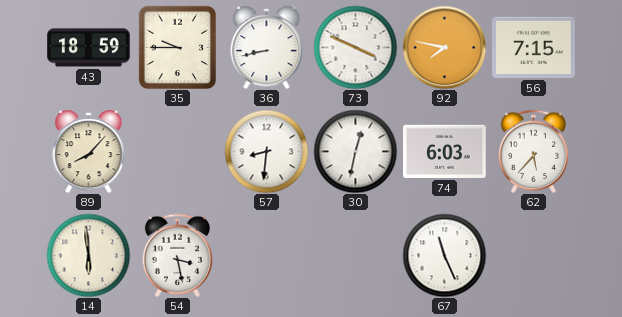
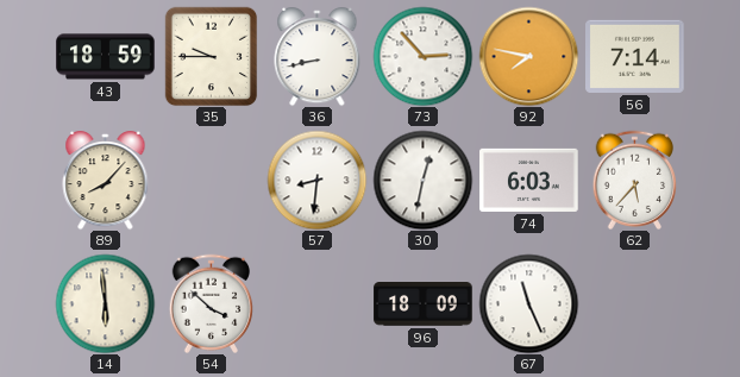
73: 3:49 -> 2:53 (422, 56)
56: 7:15 -> 7:14 (635, 56)
54: 3:28 -> 3:52 (212, 303)
96: none -> 18:09 (424, 304)
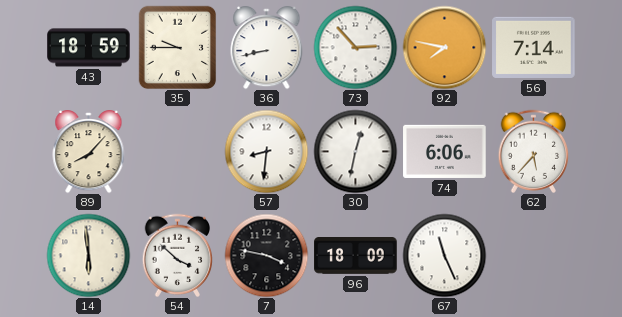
74: 6:03 -> 6:06 (445, 151)
7: none -> 3:47 (266, 255)
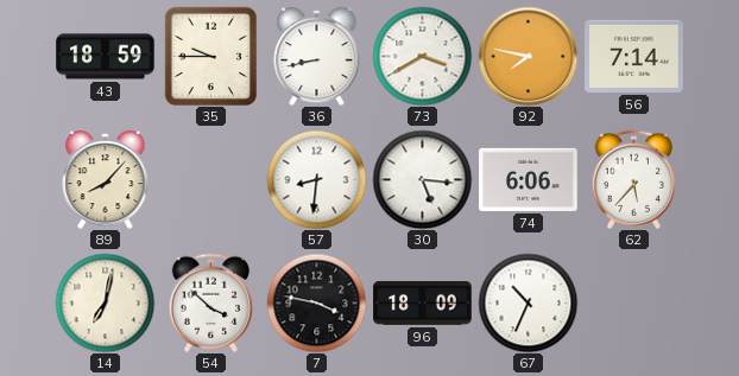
73: 2:53 -> 3:40 (422, 56)
30: 12:32 -> 5:16 (422, 179)
14: 5:59 -> 7:02 (105, 302)
67: 11:26 -> 10:34 (528, 302)
